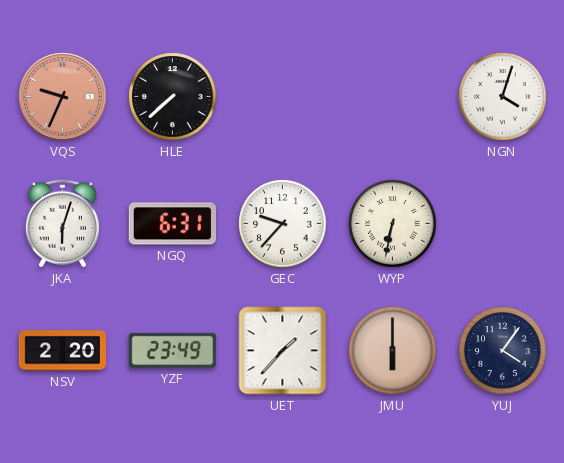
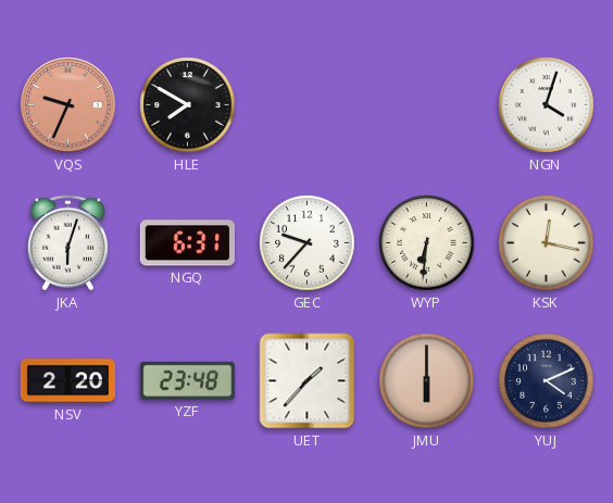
HLE: 7:38 -> 7:50 (188, 105)
WYP: 6:32 -> 6:31 (427, 243)
KSK: none -> 12:17 (547, 243)
YZF: 23:49 -> 23:48 (187, 380)
YUJ: 4:06 -> 4:11 (547, 381)
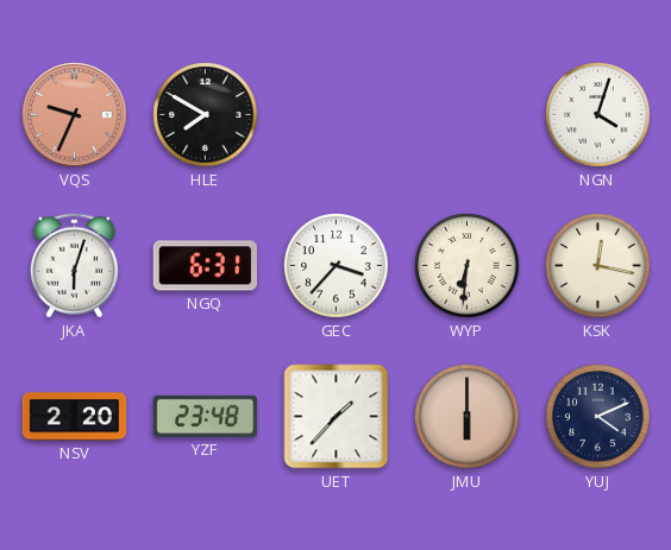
GEC: 9:37 -> 3:37 (337, 266)
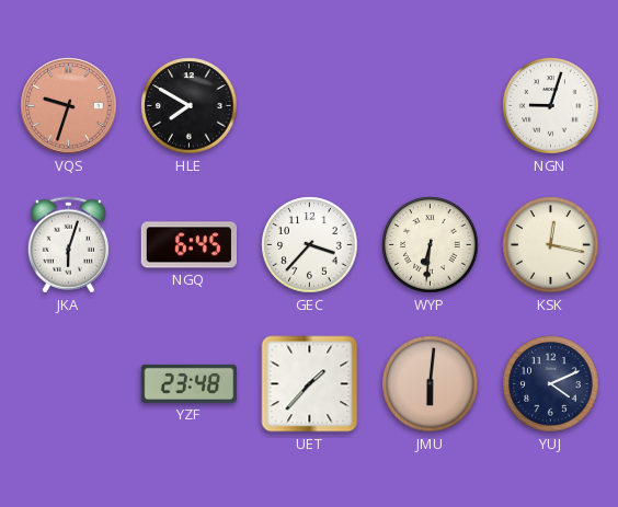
VQS: 9:34 -> 9:33 (69, 106)
NGN: 4:03 -> 9:03 (551, 106)
NGQ: 6:31 -> 6:45 (188, 245)
NSV: 2:20 -> none (75, 417)
JMU: 6:00 -> 6:01 (431, 384)
